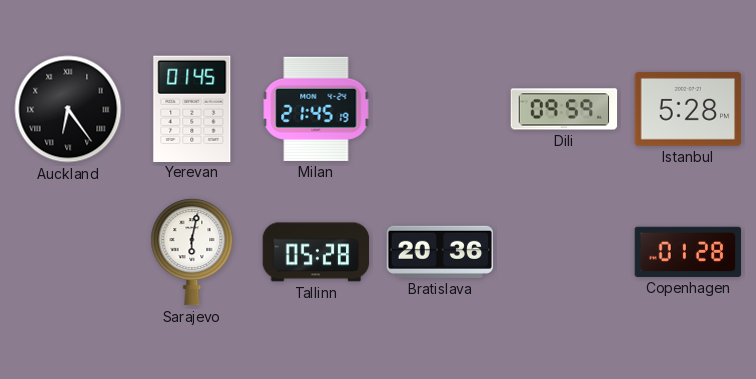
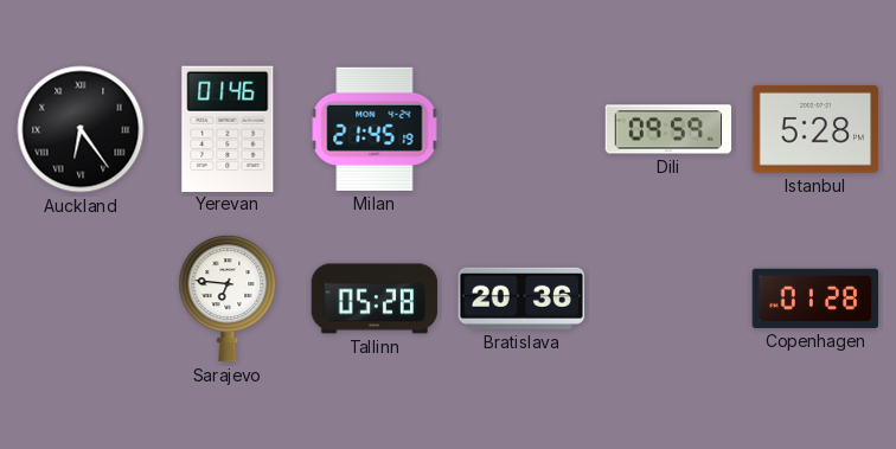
Yerevan: 01:45 -> 01:46 (228, 128)
Sarajevo: 6:02 -> 6:46 (228, 299)
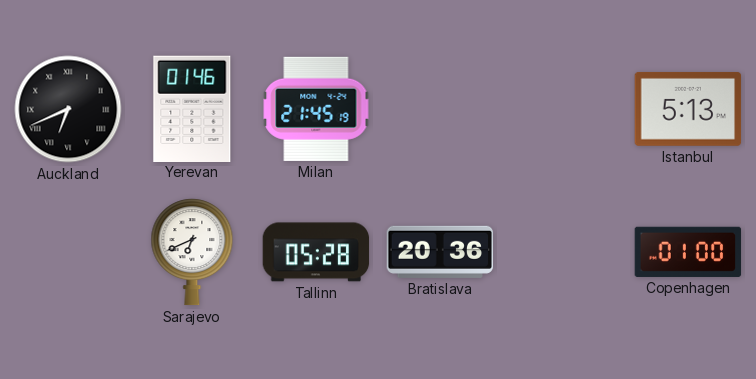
Auckland: 6:24 -> 6:41 (68, 109)
Dili: 09:59 -> none (668, 129)
Istanbul: 5:28 -> 5:13 (688, 109)
Sarajevo: 6:46 -> 6:41 (192, 252)
Copenhagen: 01:28 -> 01:00 (688, 252)
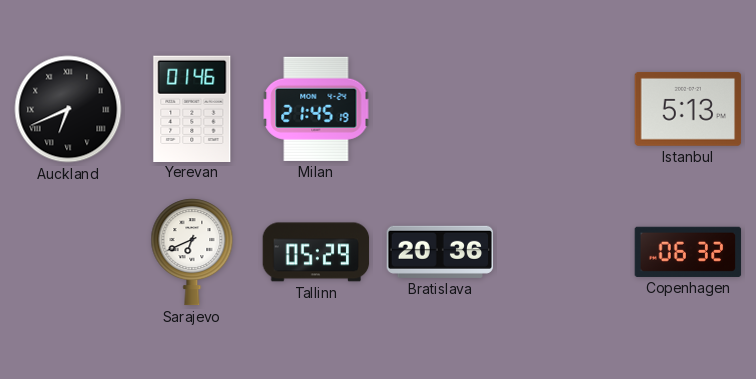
Tallinn: 05:28 -> 05:29 (316, 252)
Copenhagen: 01:00 -> 06:32 (688, 252)
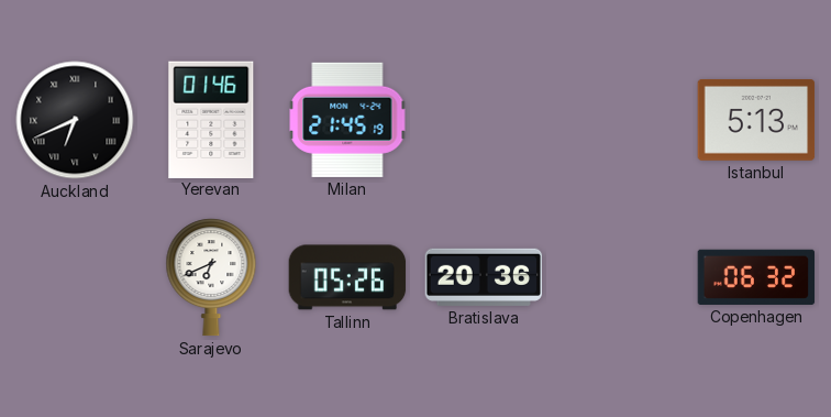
Tallinn: 05:29 -> 05:26 (347, 277)
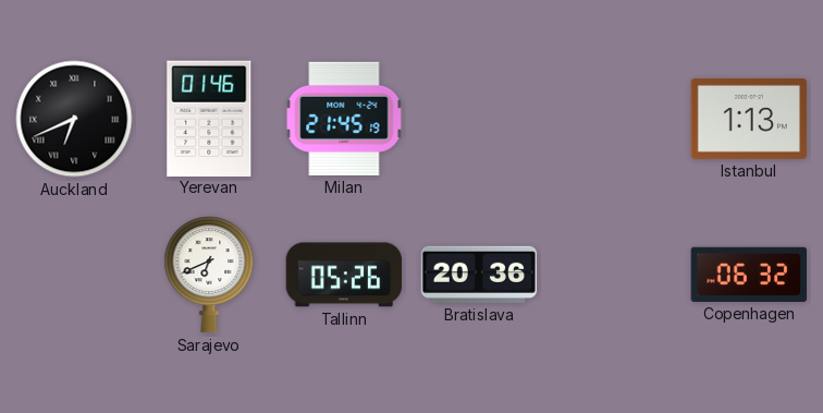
Istanbul: 5:13 -> 1:13 (749, 119)
